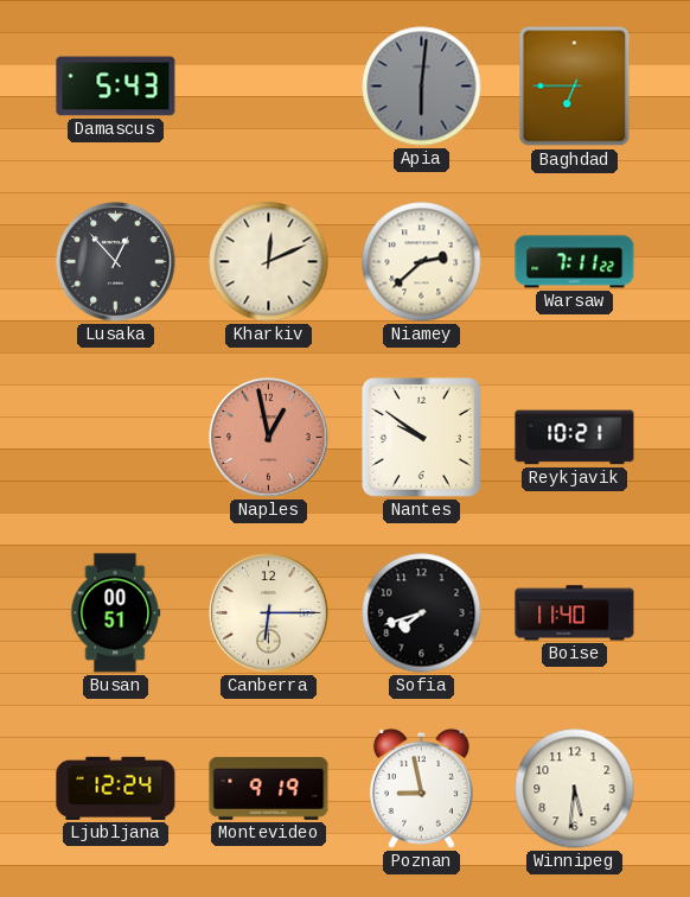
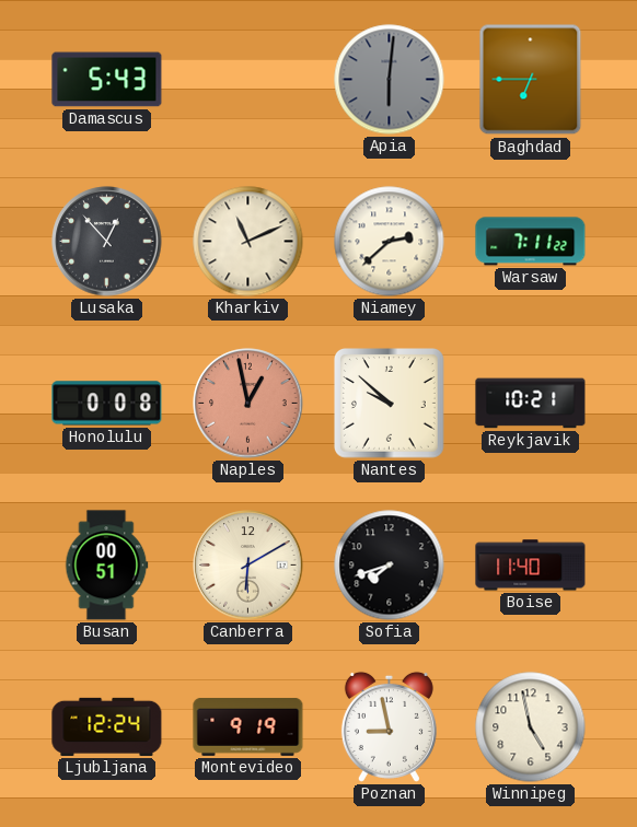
Kharkiv: 12:11 -> 11:11 (248, 242)
Honolulu: none -> 0:08 (107, 404)
Nantes: 9:51 -> 9:52 (390, 404)
Canberra: 6:15 -> 6:10 (248, 566)
Winnipeg: 5:31 -> 4:58 (531, 727)
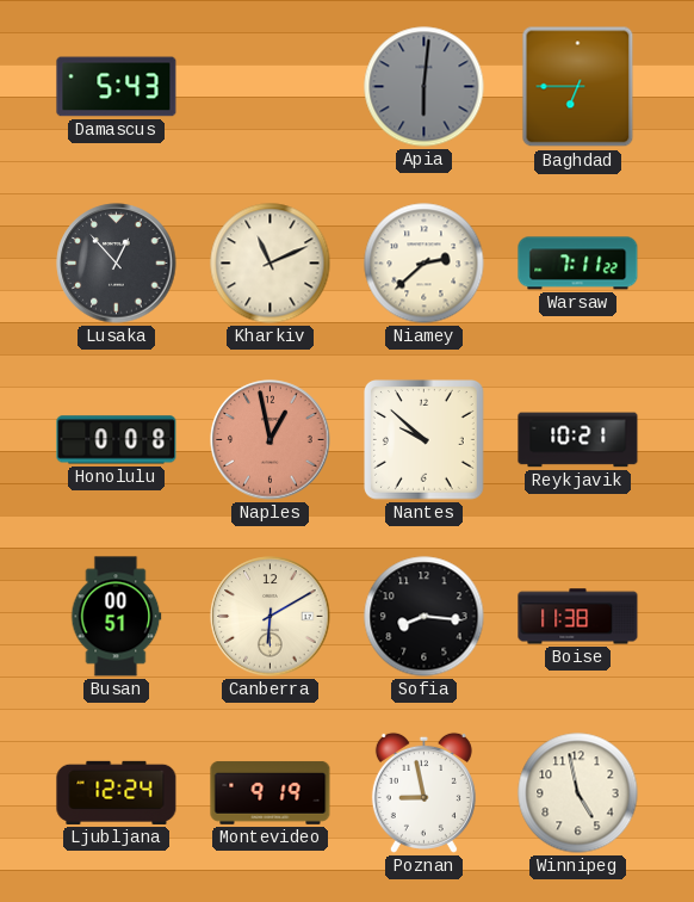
Sofia: 7:42 -> 8:16 (425, 617)
Boise: 11:40 -> 11:38 (578, 617)
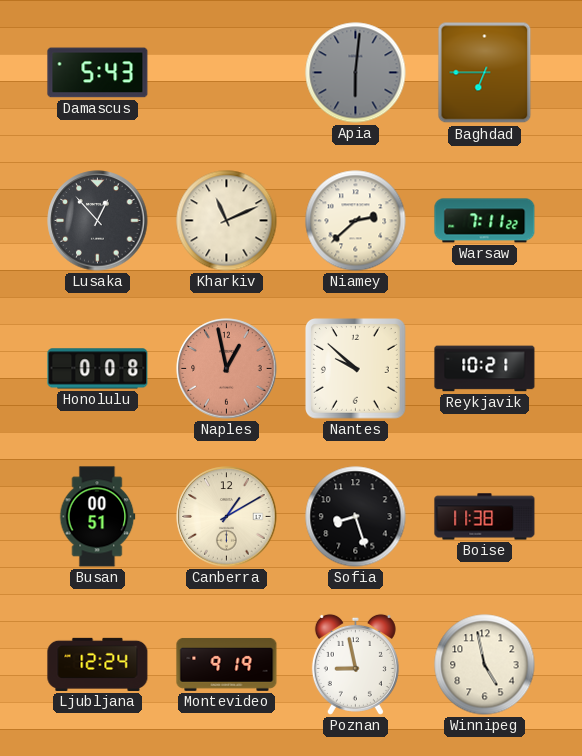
Canberra: 6:10 -> 1:10 (227, 517)
Sofia: 8:16 -> 8:27 (356, 517)
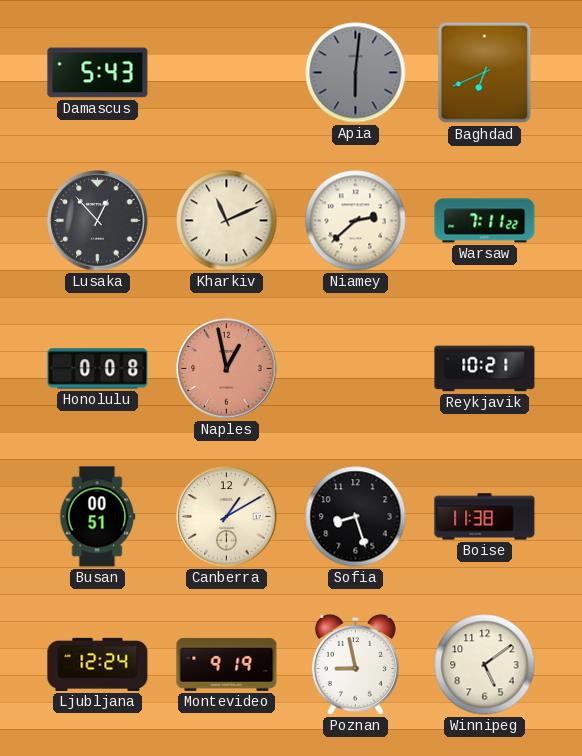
Baghdad: 6:45 -> 6:41 (485, 73)
Nantes: 9:52 -> none (356, 369)
Winnipeg: 4:58 -> 5:09 (485, 665)
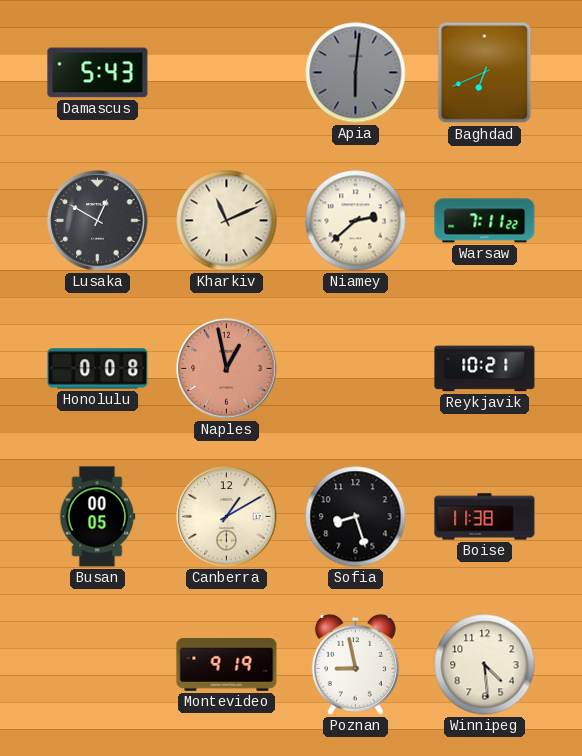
Lusaka: 12:53 -> 12:50 (98, 221)
Busan: 00:51 -> 00:05 (98, 517)
Ljubljana: 12:24 -> none (98, 664)
Winnipeg: 5:09 -> 4:29 (485, 665)
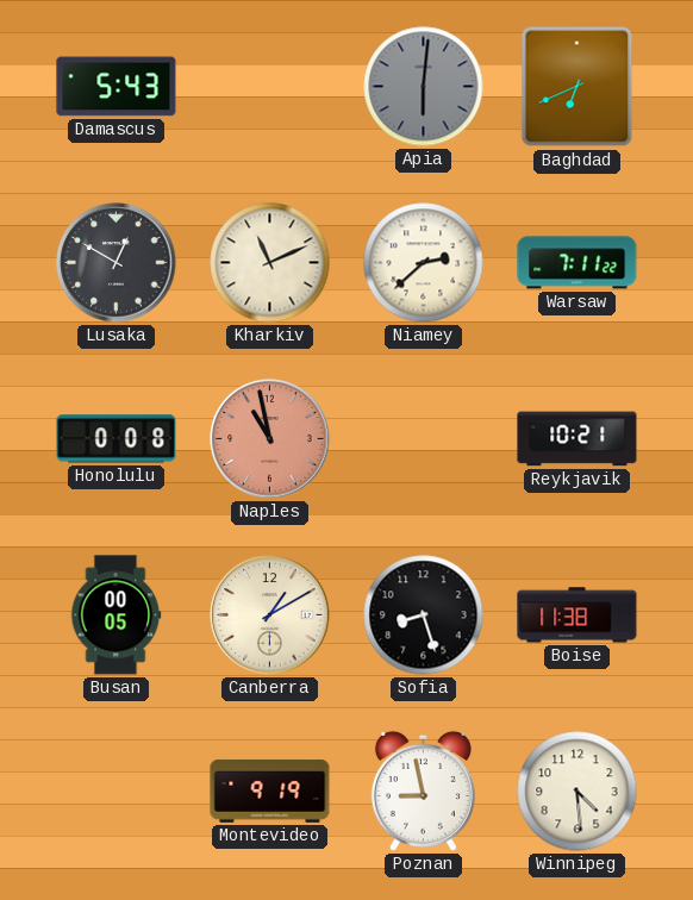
Naples: 12:58 -> 10:58 (270, 439)
